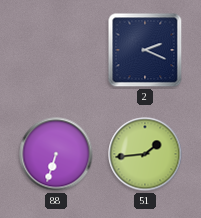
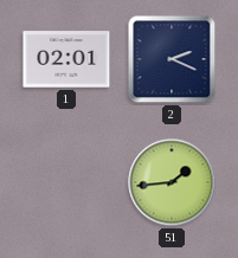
1: none -> 02:01 (66, 59)
88: 6:33 -> none (56, 154)
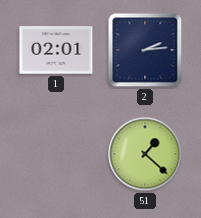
2: 2:19 -> 2:14 (145, 50)
51: 1:44 -> 1:22 (145, 154)
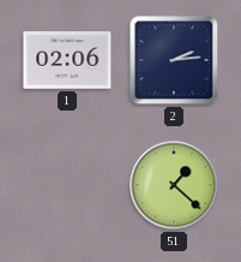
1: 02:01 -> 02:06 (67, 60)
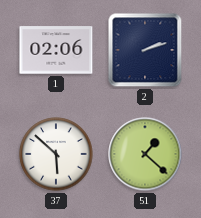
2: 2:14 -> 2:12 (145, 50)
37: none -> 5:52 (56, 154)
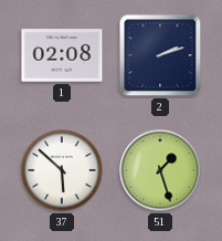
1: 02:06 -> 02:08 (62, 55)
51: 1:22 -> 1:27 (160, 170)
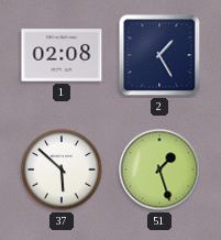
2: 2:12 -> 1:25 (159, 55)
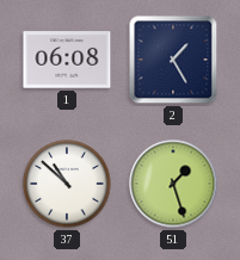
1: 02:08 -> 06:08 (67, 60)
37: 5:52 -> 10:52 (67, 184)
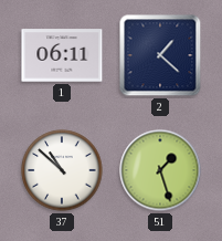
1: 06:08 -> 06:11 (62, 55)
2: 1:25 -> 1:22 (160, 55)
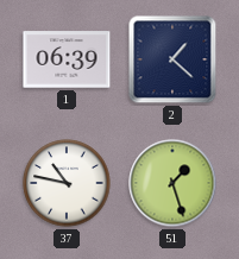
1: 06:11 -> 06:39 (67, 59)
37: 10:52 -> 10:47 (67, 183)
